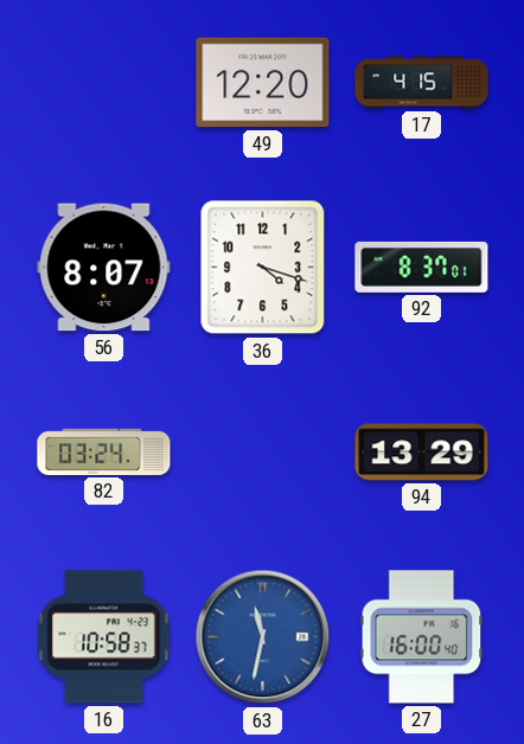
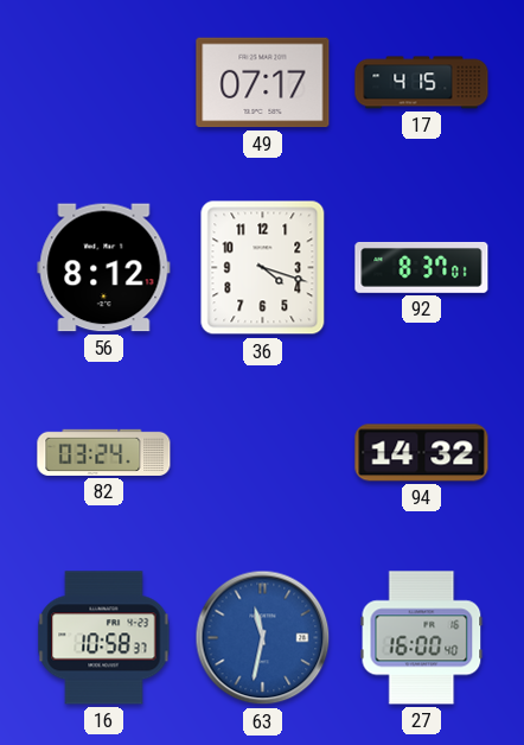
49: 12:20 -> 07:17 (263, 83)
56: 8:07 -> 8:12 (104, 268)
94: 13:29 -> 14:32 (422, 453)
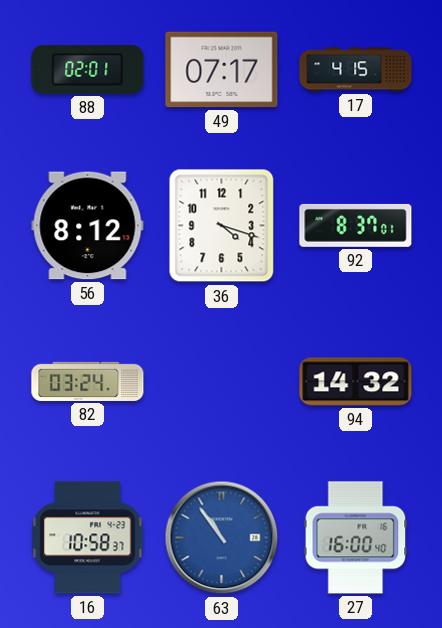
88: none -> 02:01 (88, 69)
63: 11:32 -> 10:54 (222, 538)
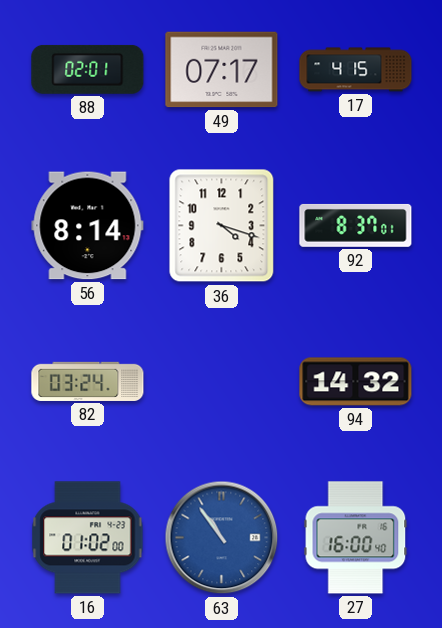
56: 8:12 -> 8:14 (88, 226)
16: 10:58 -> 01:02 (88, 538)
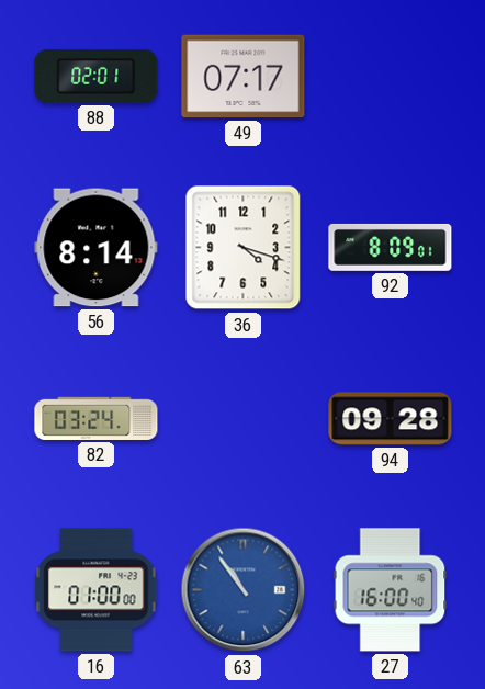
17: 4:15 -> none (356, 70)
92: 8:37 -> 8:09 (391, 247)
94: 14:32 -> 09:28 (391, 419)
16: 01:02 -> 01:00 (97, 590)
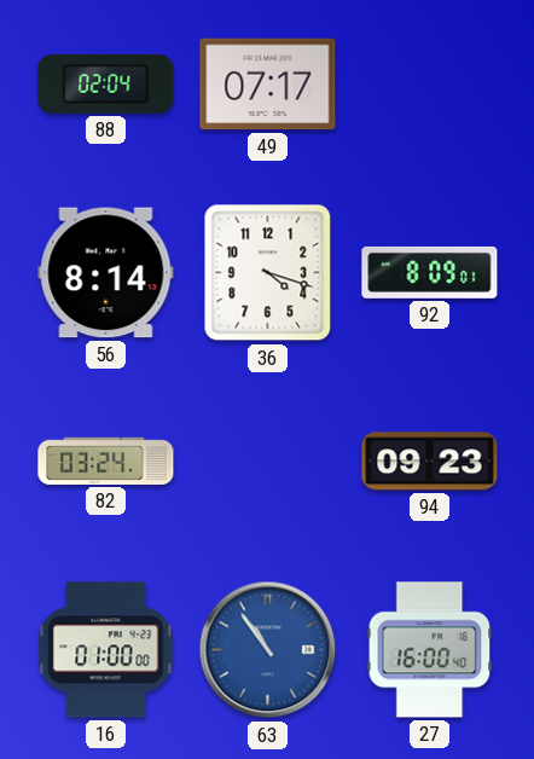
88: 02:01 -> 02:04 (106, 83)
94: 09:28 -> 09:23 (430, 462)
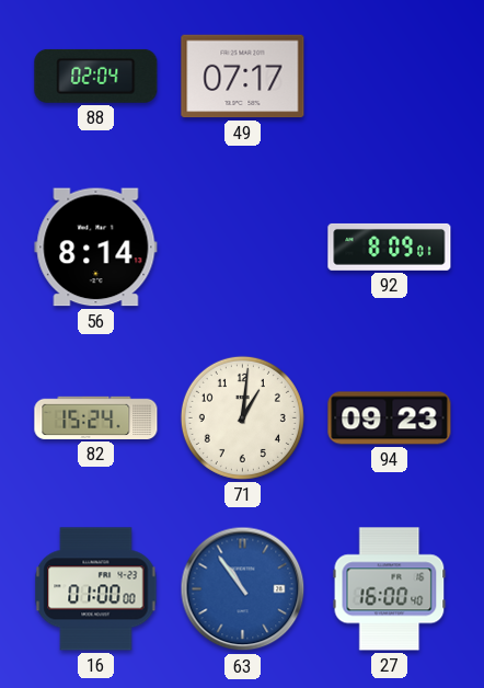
36: 4:18 -> none (268, 273)
82: 03:24 -> 15:24 (96, 417)
71: none -> 1:01 (242, 417)
